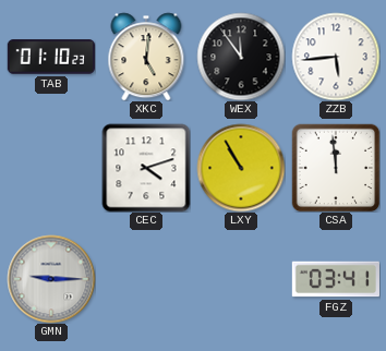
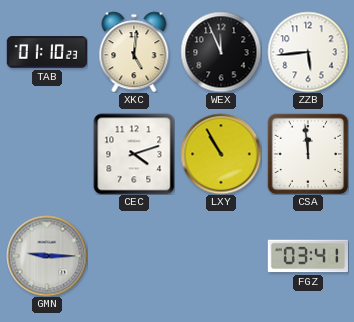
WEX: 11:54 -> 11:56 (221, 52)
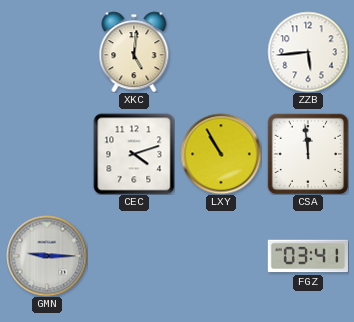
TAB: 01:10 -> none (46, 52)
WEX: 11:56 -> none (221, 52)
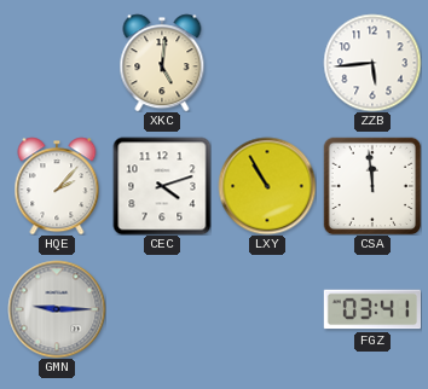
HQE: none -> 2:07 (57, 186)
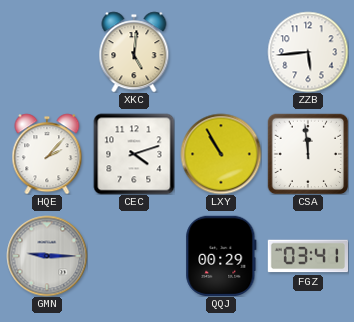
QQJ: none -> 00:29 (221, 256)
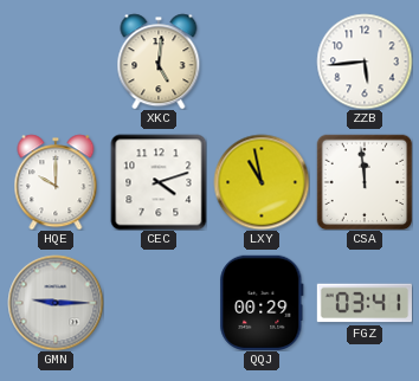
HQE: 2:07 -> 10:00 (56, 182)
LXY: 10:55 -> 10:58 (262, 182)
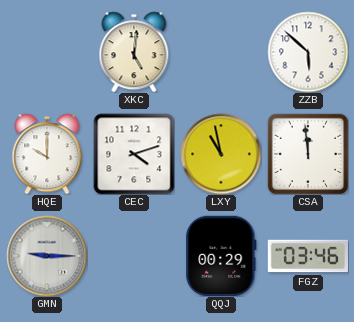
ZZB: 5:44 -> 5:52 (308, 52)
FGZ: 03:41 -> 03:46 (307, 256)
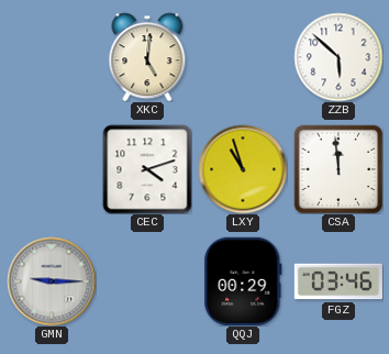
HQE: 10:00 -> none (47, 154)
LXY: 10:58 -> 10:57 (243, 169)
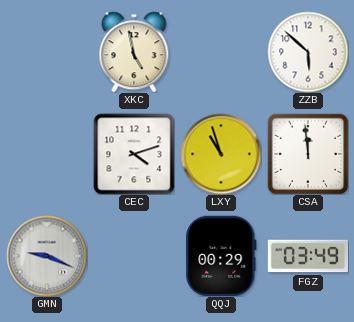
XKC: 5:01 -> 4:58 (134, 52)
GMN: 9:15 -> 9:19 (47, 256)
FGZ: 03:46 -> 03:49 (307, 256)
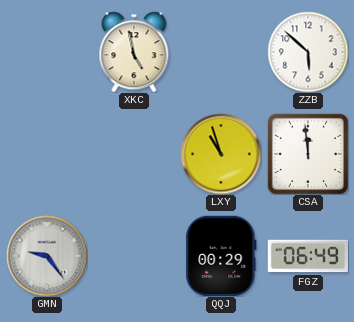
CEC: 4:12 -> none (134, 154)
GMN: 9:19 -> 9:24 (47, 256)
FGZ: 03:49 -> 06:49 (307, 256)
